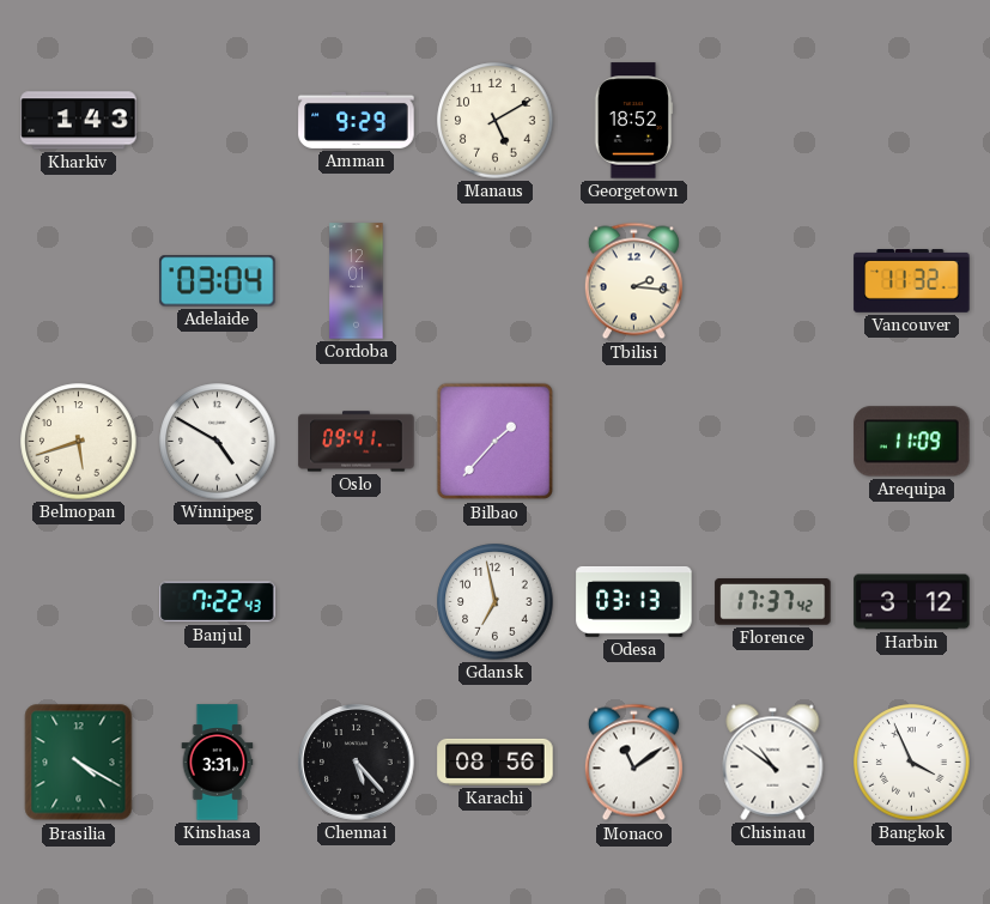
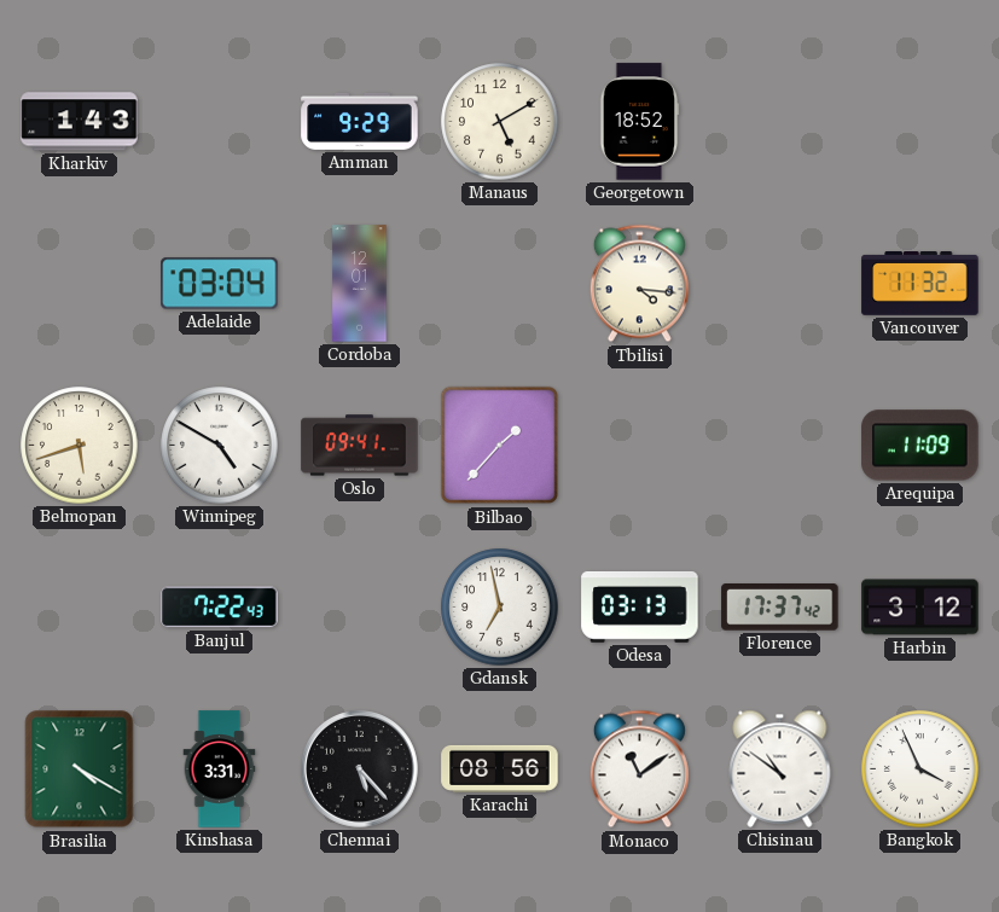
Tbilisi: 2:16 -> 4:16 (639, 284)
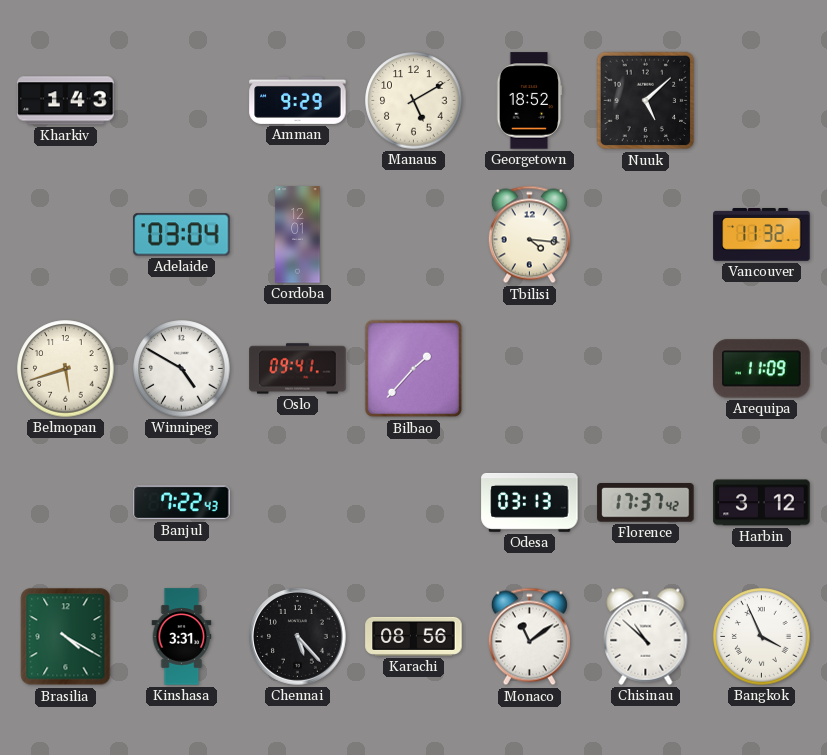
Nuuk: none -> 5:08 (646, 101)
Gdansk: 6:58 -> none (500, 608)
Chisinau: 10:51 -> 10:52 (646, 636)
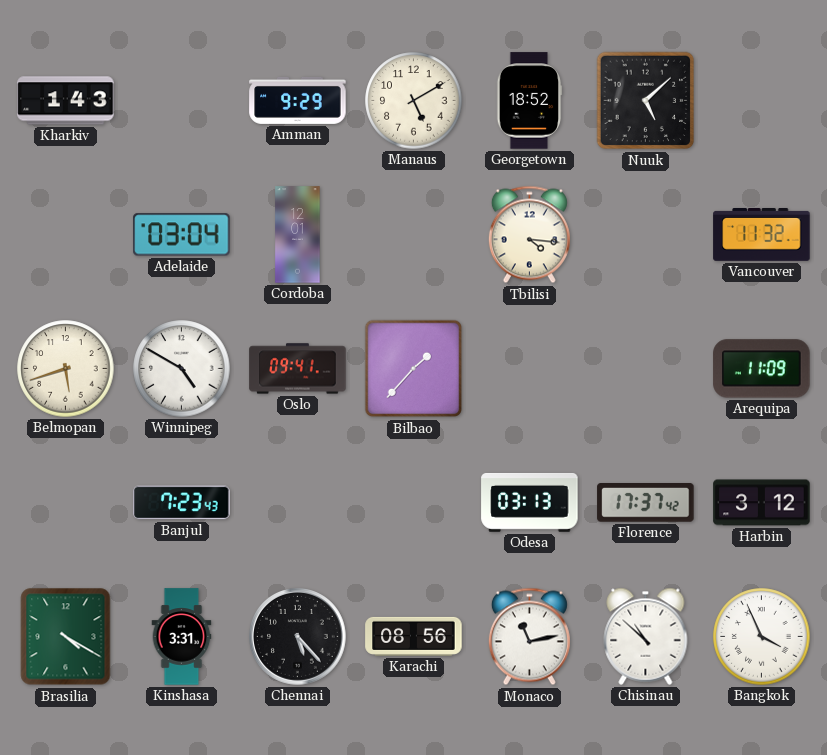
Banjul: 7:22 -> 7:23 (182, 503)
Monaco: 11:09 -> 11:13 (529, 637)
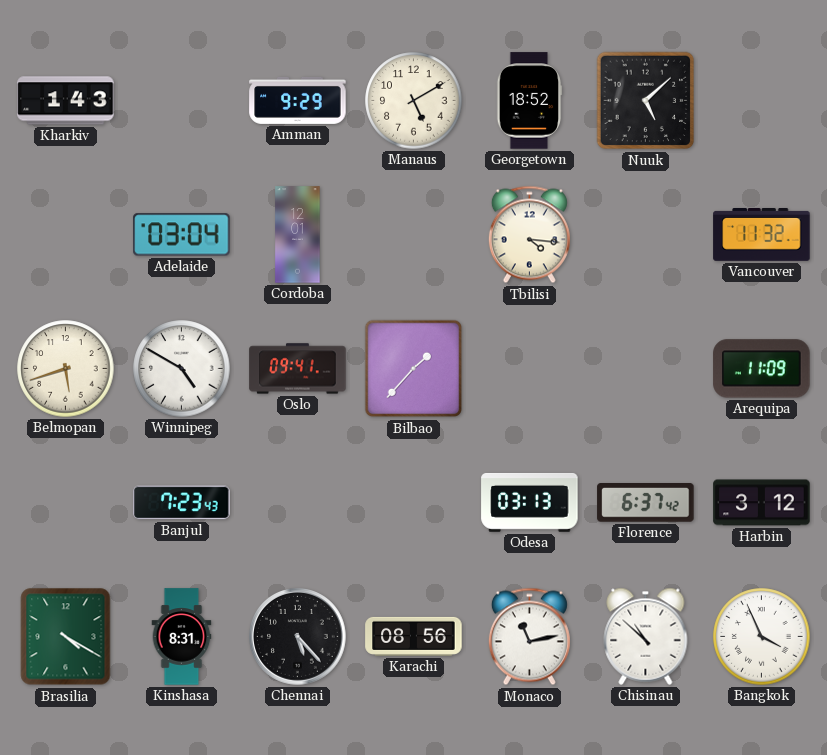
Florence: 17:37 -> 6:37 (646, 503)
Kinshasa: 3:31 -> 8:31 (182, 637)
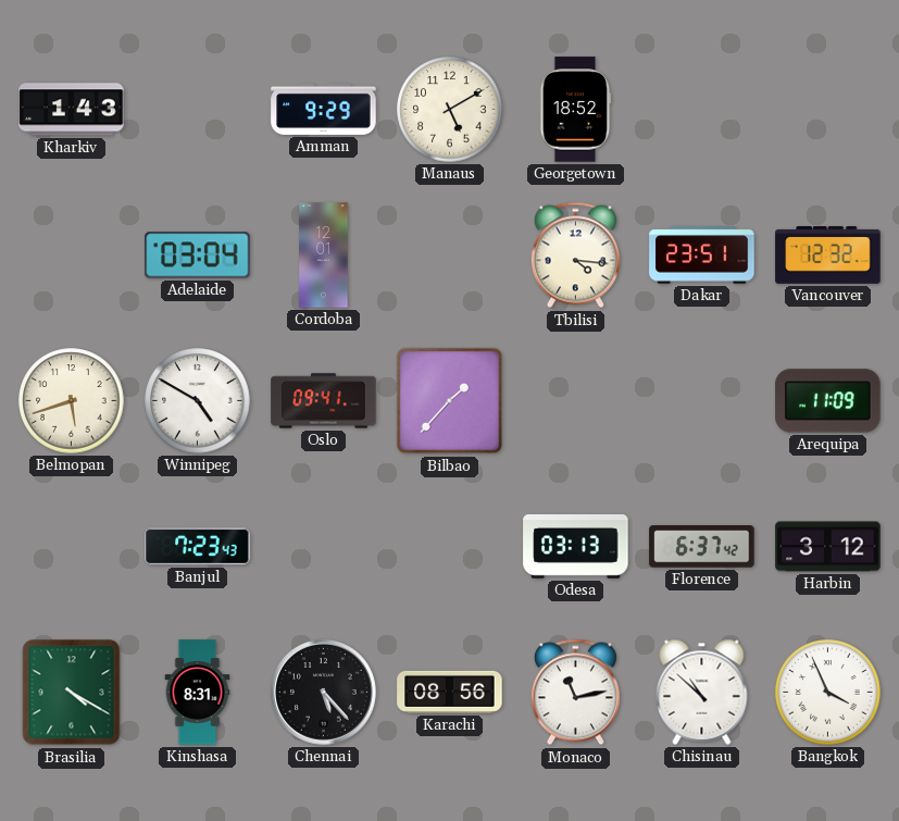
Nuuk: 5:08 -> none (646, 101)
Dakar: none -> 23:51 (702, 256)
Vancouver: 11:32 -> 12:32 (828, 256)
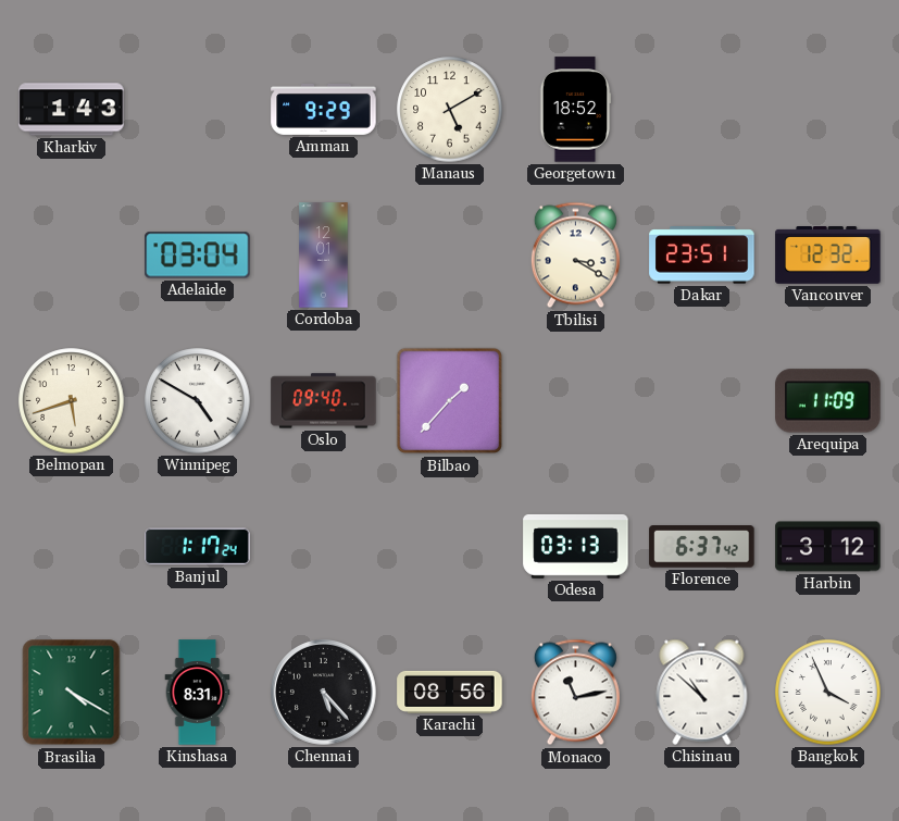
Tbilisi: 4:16 -> 3:20 (575, 256)
Oslo: 09:41 -> 09:40 (324, 401)
Banjul: 7:23 -> 1:17 (198, 547)
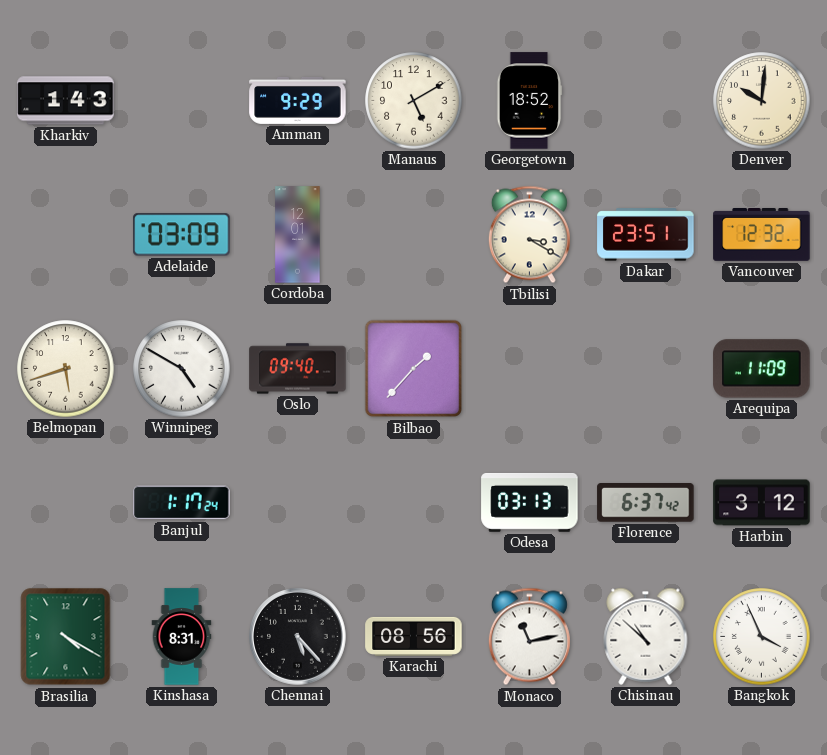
Denver: none -> 10:01 (762, 101)
Adelaide: 03:04 -> 03:09 (182, 235)
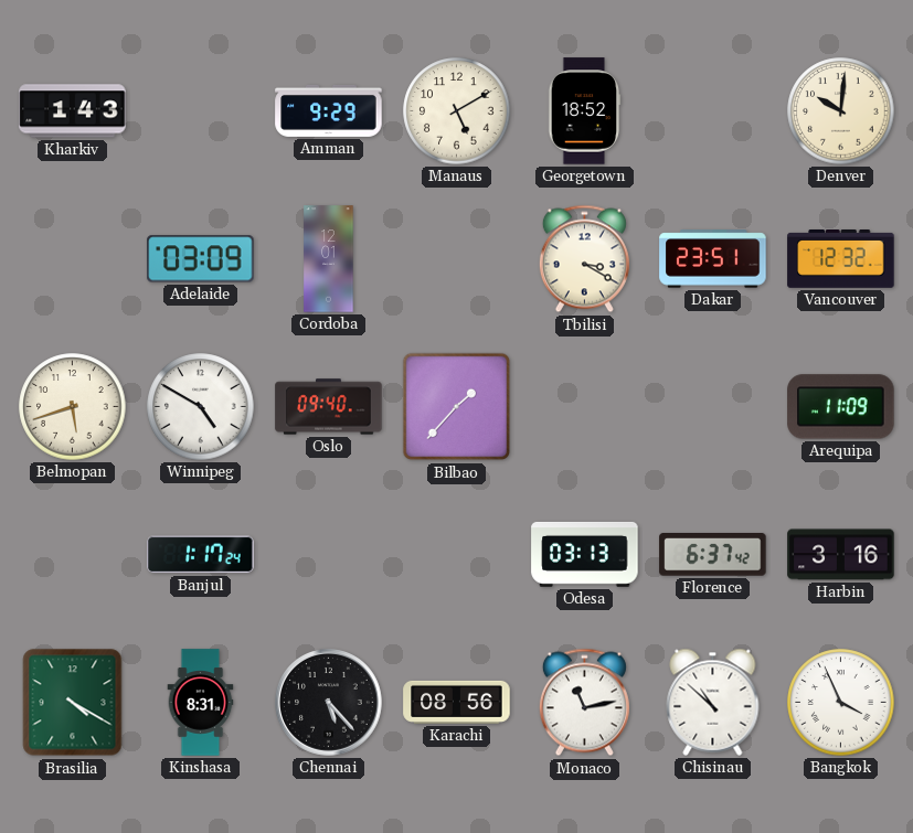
Harbin: 3:12 -> 3:16 (841, 555)
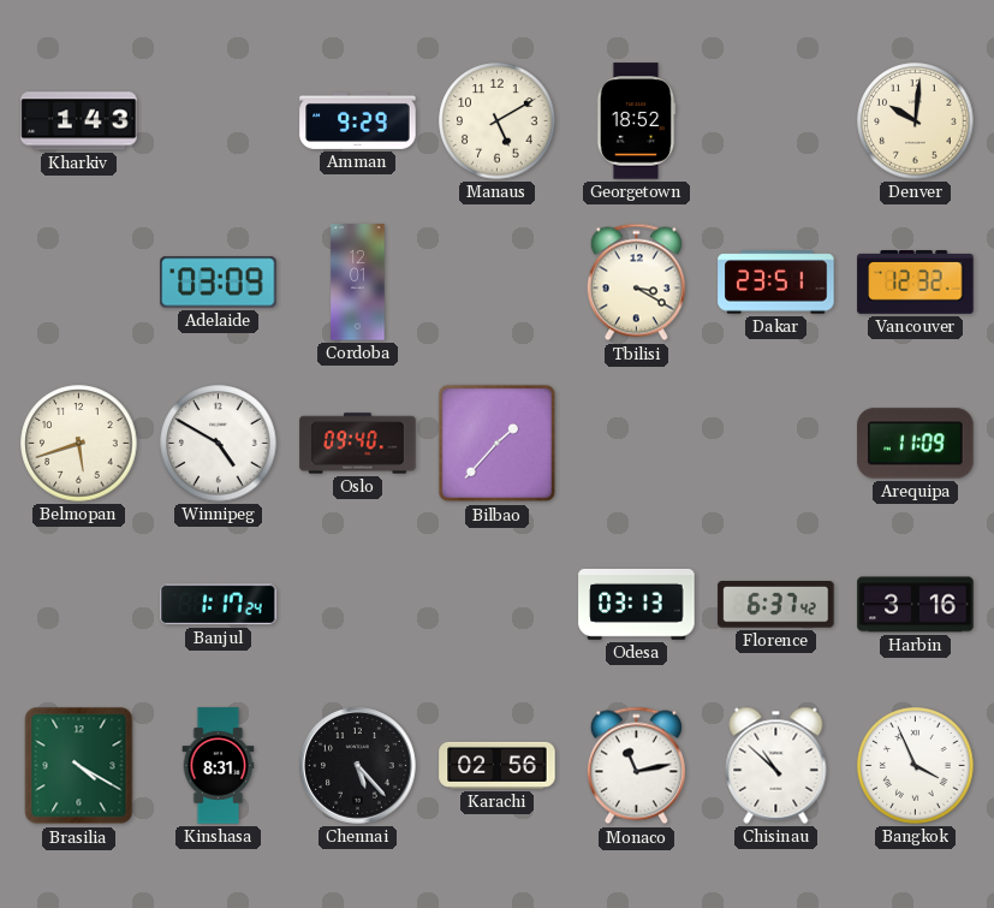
Karachi: 08:56 -> 02:56 (498, 765)
